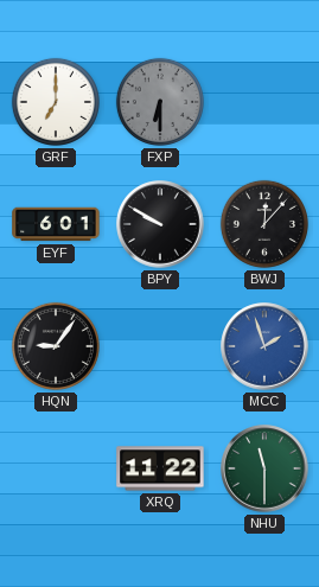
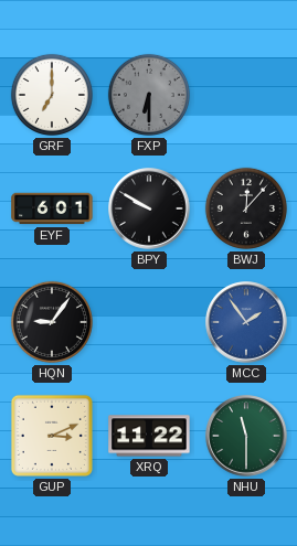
MCC: 1:57 -> 1:54 (246, 322)
GUP: none -> 3:11 (52, 436)
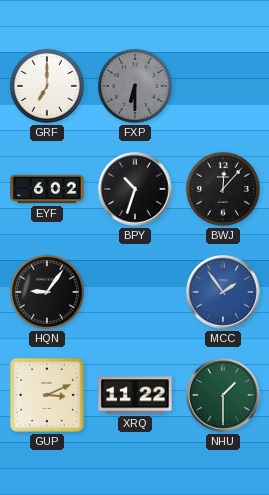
EYF: 6:01 -> 6:02 (47, 189)
BPY: 9:50 -> 10:33 (135, 189)
NHU: 11:30 -> 1:30 (223, 395)
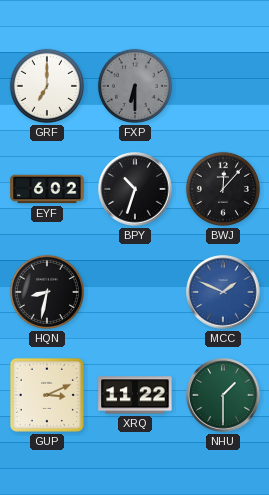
HQN: 9:06 -> 8:32 (47, 292)
MCC: 1:54 -> 1:49 (223, 292)
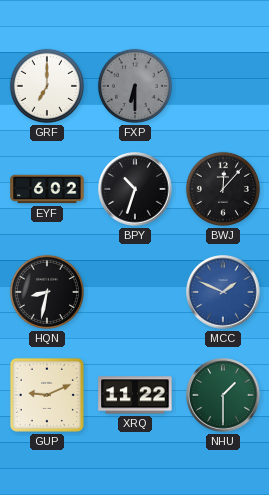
GUP: 3:11 -> 9:11 (47, 395)
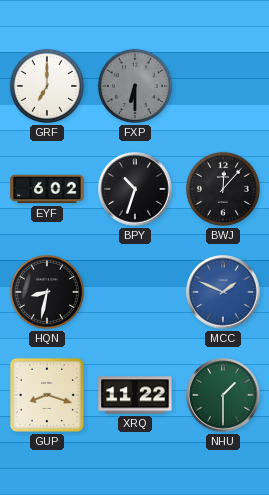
GUP: 9:11 -> 8:18 (47, 395)
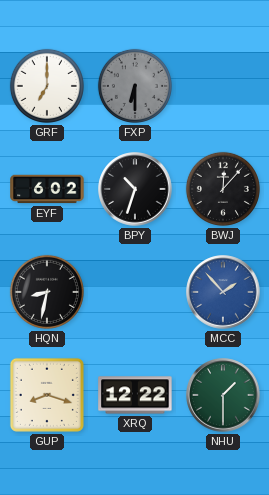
MCC: 1:49 -> 1:53 (223, 292)
XRQ: 11:22 -> 12:22 (135, 395)
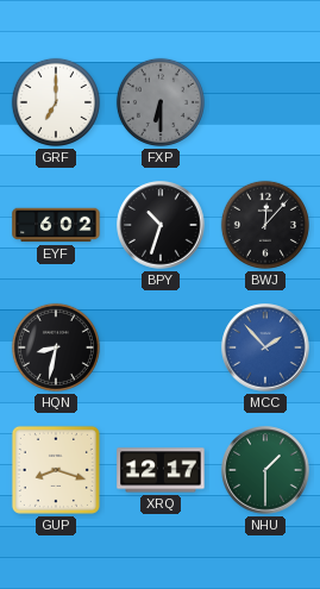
XRQ: 12:22 -> 12:17 (161, 470)
